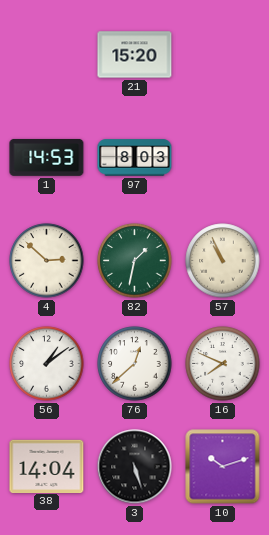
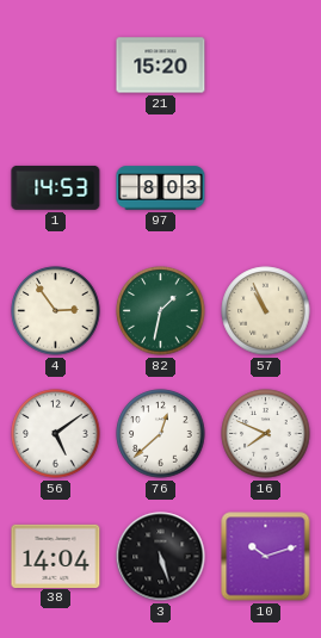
4: 2:52 -> 2:54 (56, 311)
56: 1:09 -> 5:09 (56, 434)
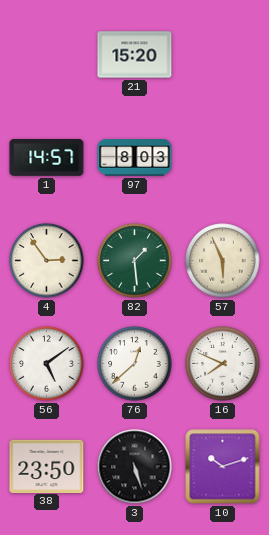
1: 14:53 -> 14:57 (47, 157)
82: 1:32 -> 1:29 (135, 261)
57: 10:56 -> 5:56 (223, 261)
38: 14:04 -> 23:50 (47, 466)
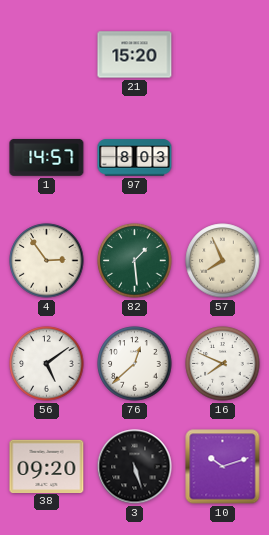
57: 5:56 -> 7:56 (223, 261)
38: 23:50 -> 09:20 (47, 466)
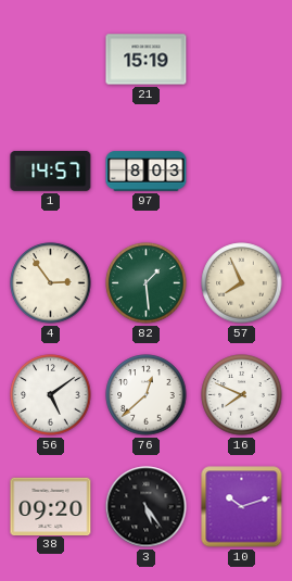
21: 15:20 -> 15:19 (147, 60)
3: 5:27 -> 5:24 (147, 507)
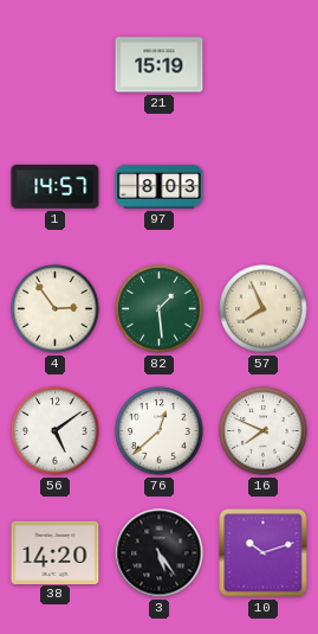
38: 09:20 -> 14:20 (56, 552)
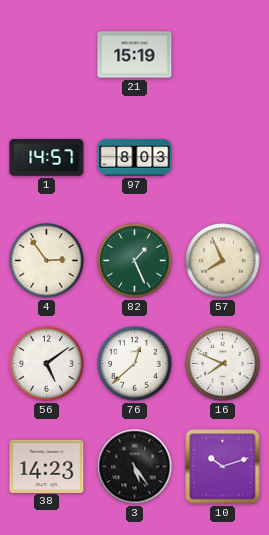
82: 1:29 -> 1:26 (135, 261)
38: 14:20 -> 14:23 (47, 466)
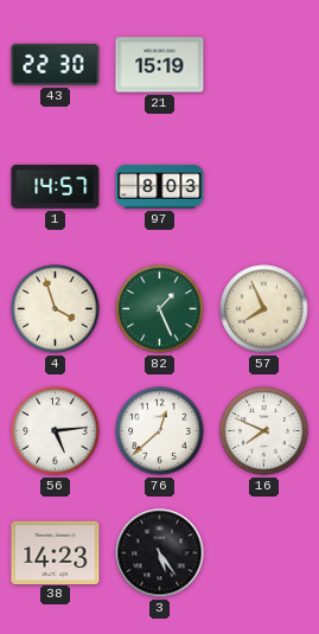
43: none -> 22:30 (56, 64)
4: 2:54 -> 3:57 (56, 309)
56: 5:09 -> 5:14 (56, 431)
10: 10:12 -> none (223, 467)
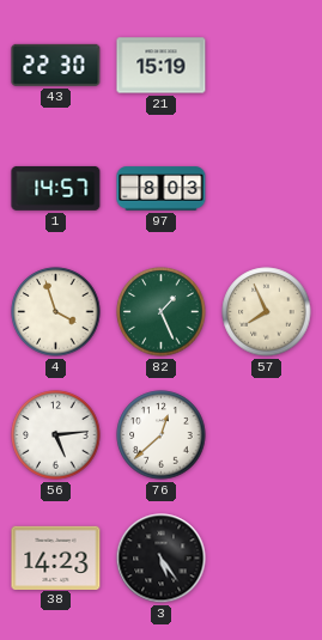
16: 7:49 -> none (264, 431)
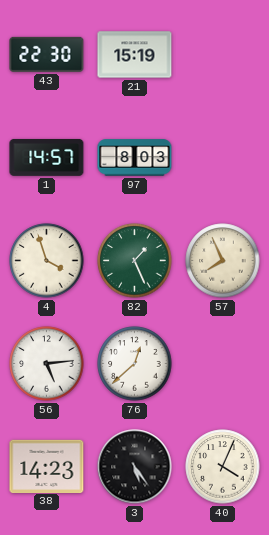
40: none -> 4:04 (223, 467)
